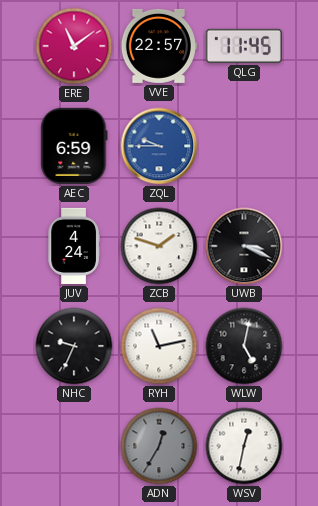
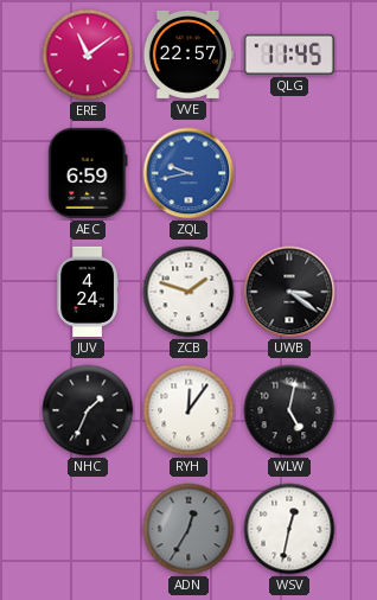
ZQL: 9:45 -> 9:43 (188, 173)
UWB: 3:19 -> 3:21 (289, 292)
NHC: 9:34 -> 1:34 (88, 410)
RYH: 11:13 -> 12:06 (188, 410)
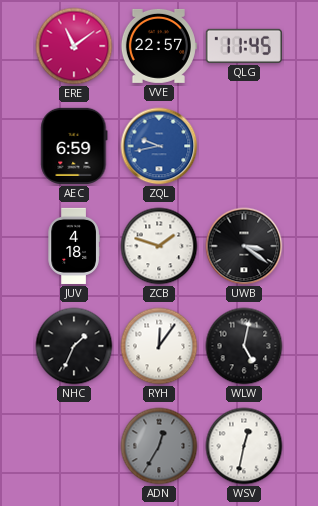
JUV: 4:24 -> 4:18 (74, 246)
